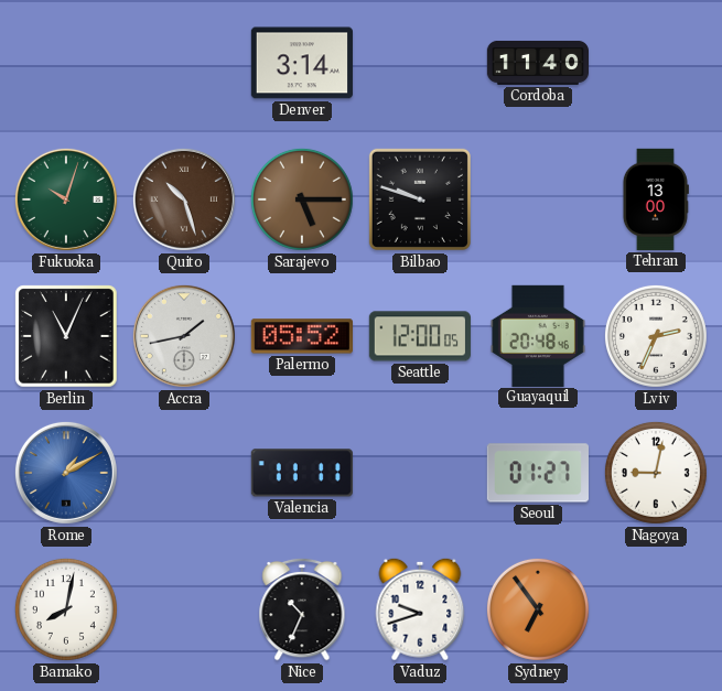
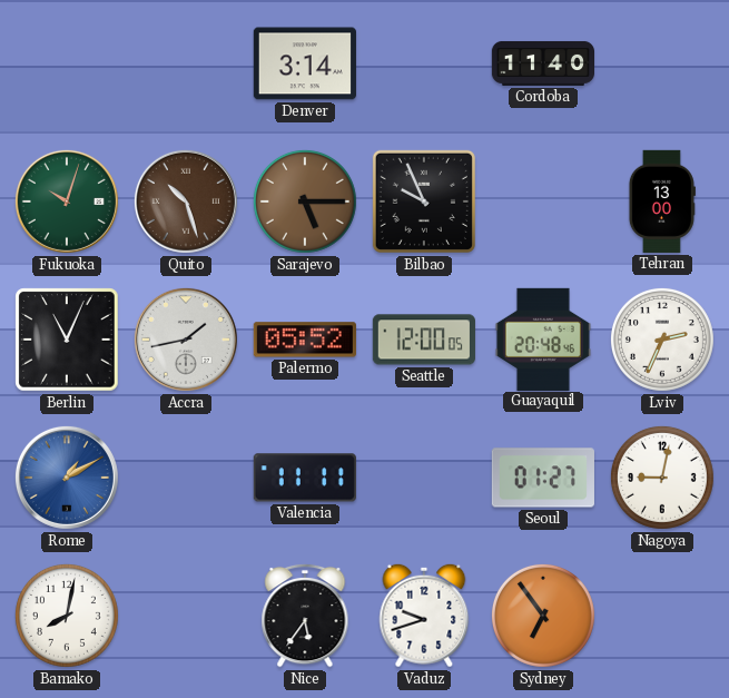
Bilbao: 9:48 -> 9:56 (424, 201)
Nice: 10:34 -> 5:36 (305, 616)
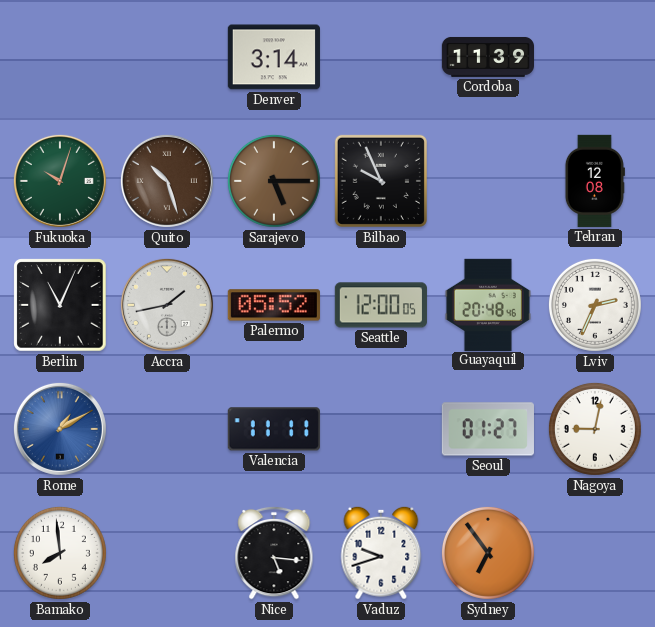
Cordoba: 11:40 -> 11:39 (487, 57)
Tehran: 13:00 -> 12:08 (594, 181)
Bamako: 8:02 -> 7:59 (60, 553)
Nice: 5:36 -> 5:16 (274, 553)
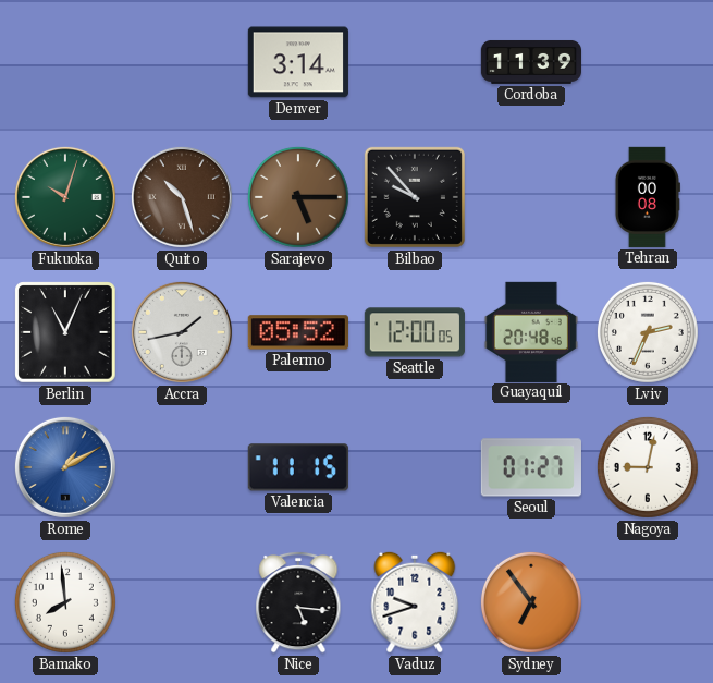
Bilbao: 9:56 -> 9:53 (415, 197)
Tehran: 12:08 -> 00:08 (647, 197)
Valencia: 11:11 -> 11:15 (298, 467)
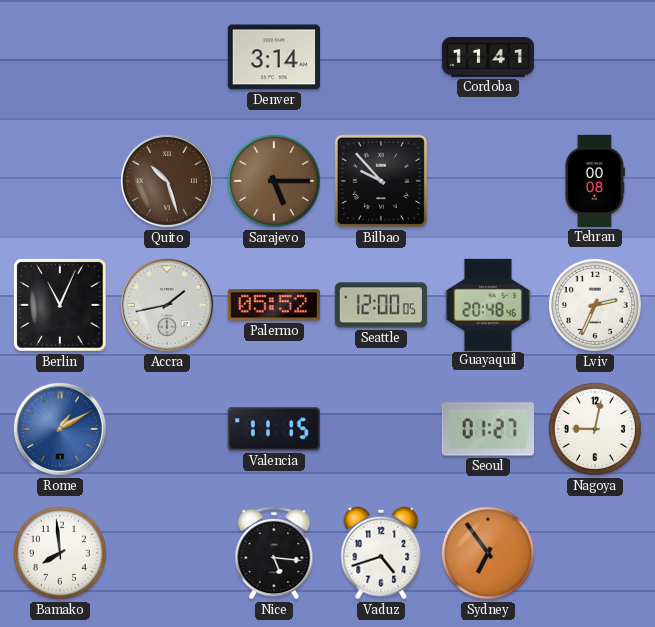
Cordoba: 11:39 -> 11:41 (487, 57)
Fukuoka: 10:03 -> none (65, 197)
Vaduz: 9:42 -> 4:42 (381, 553)
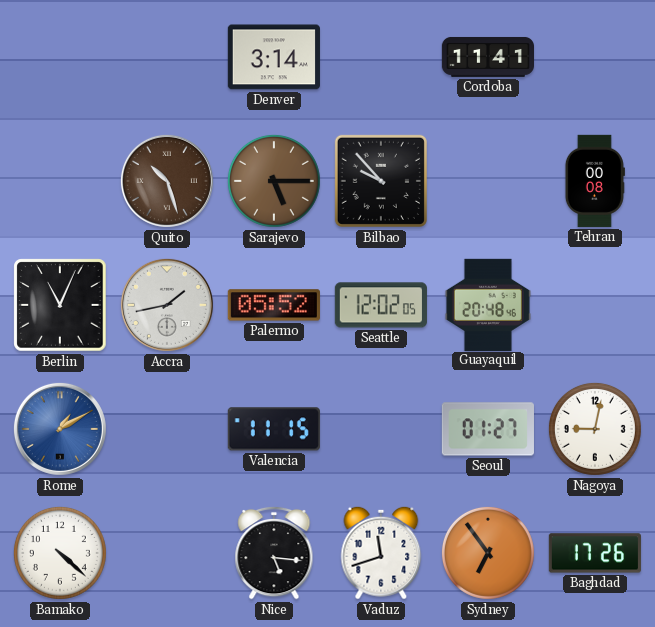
Seattle: 12:00 -> 12:02 (381, 305)
Lviv: 2:34 -> none (595, 305)
Bamako: 7:59 -> 4:22 (60, 553)
Vaduz: 4:42 -> 11:42 (381, 553)
Baghdad: none -> 17:26 (595, 553)
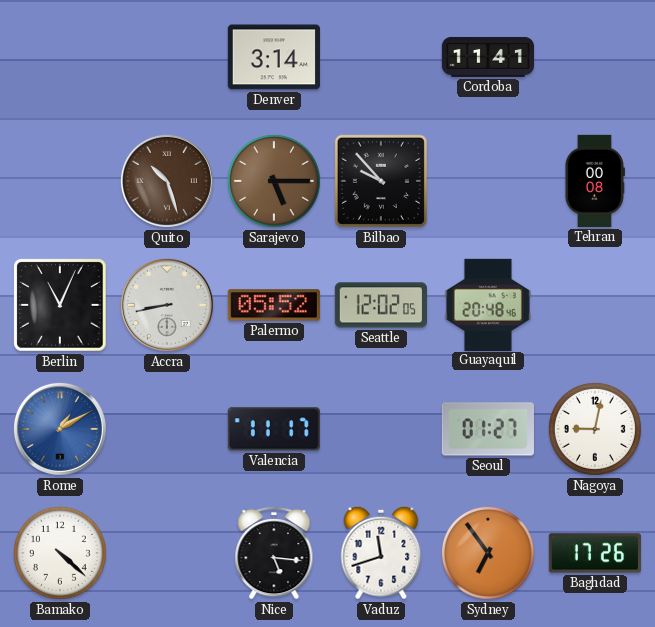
Accra: 1:43 -> 8:43 (167, 305)
Valencia: 11:15 -> 11:17 (274, 429)
